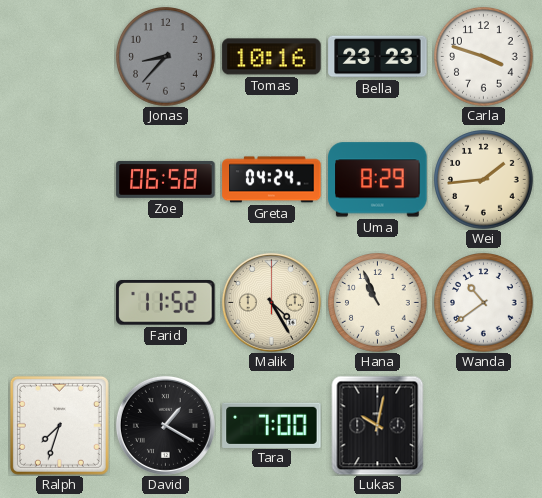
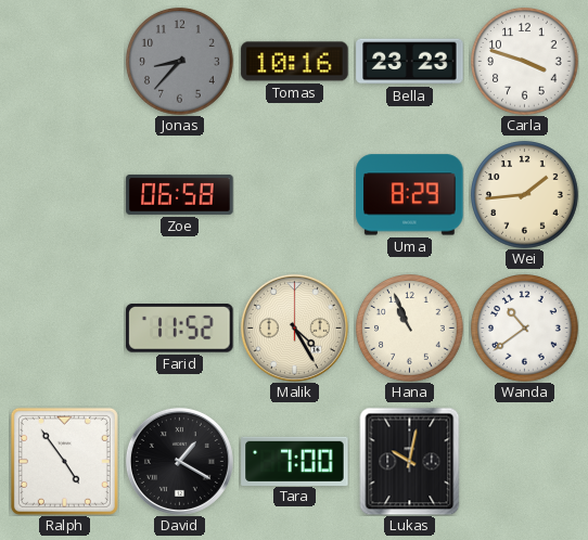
Greta: 04:24 -> none (272, 180)
Ralph: 7:33 -> 4:54 (64, 461)
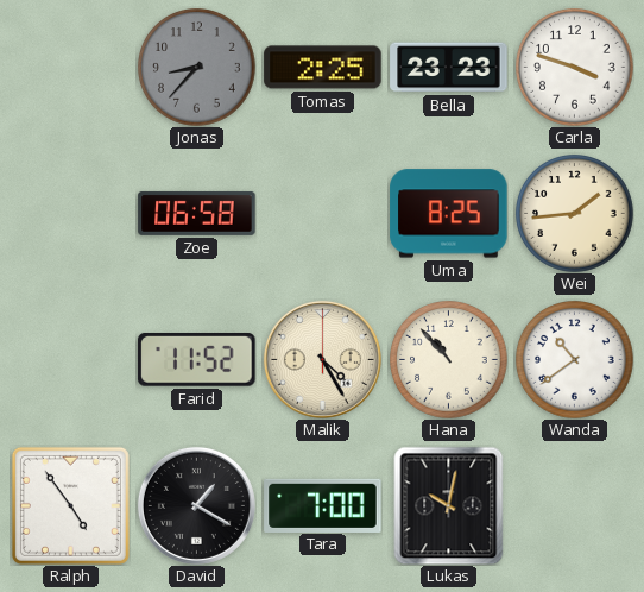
Tomas: 10:16 -> 2:25 (323, 68)
Uma: 8:29 -> 8:25 (449, 214)
Hana: 10:56 -> 10:53 (449, 360)
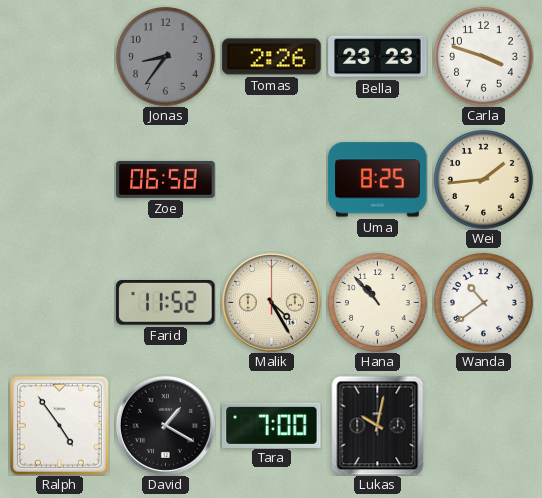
Jonas: 8:37 -> 8:36 (166, 57)
Tomas: 2:25 -> 2:26 (272, 57)
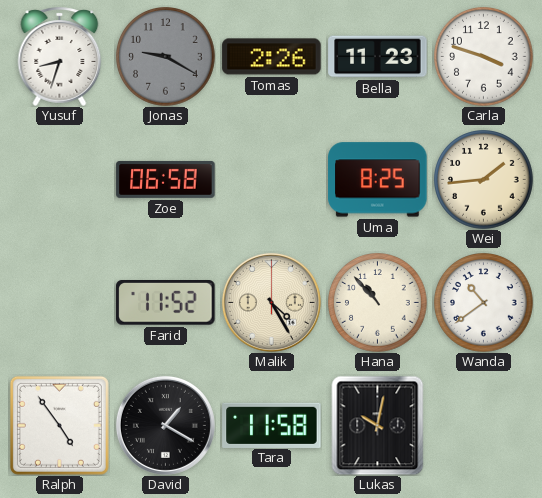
Yusuf: none -> 8:33 (60, 56)
Jonas: 8:36 -> 9:20 (166, 57)
Bella: 23:23 -> 11:23 (378, 57)
Tara: 7:00 -> 11:58 (272, 425)
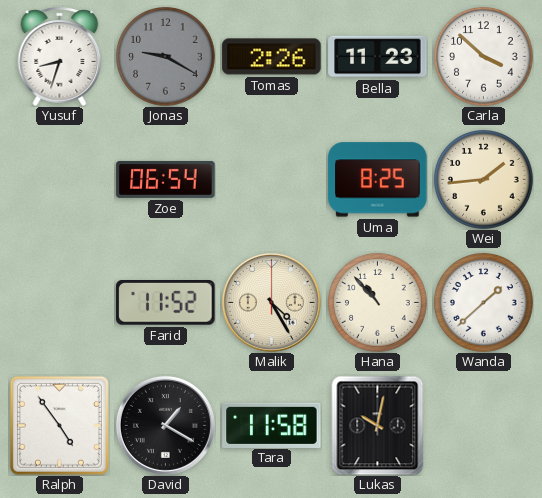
Carla: 3:48 -> 3:52 (484, 57)
Zoe: 06:58 -> 06:54 (166, 179)
Wanda: 10:39 -> 1:38 (484, 303)
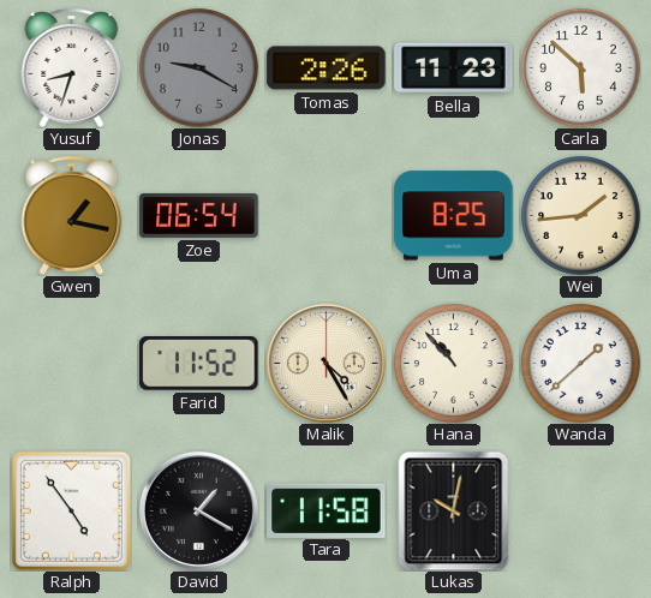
Carla: 3:52 -> 5:52 (581, 68)
Gwen: none -> 1:17 (72, 215)
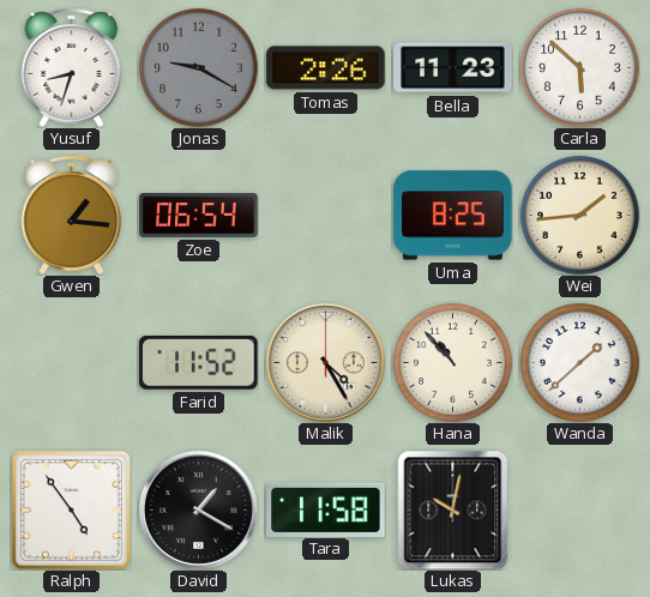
Gwen: 1:17 -> 1:16 (72, 215)
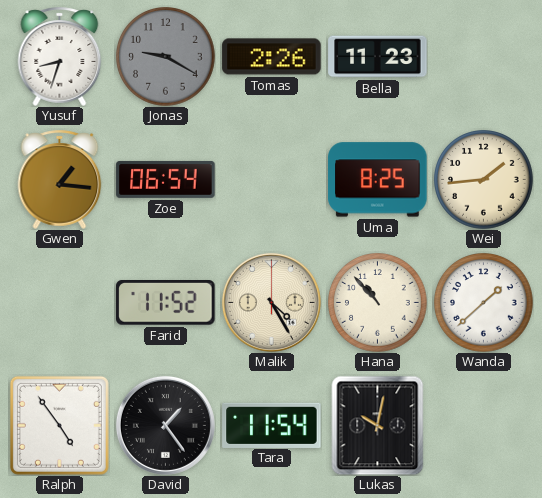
Carla: 5:52 -> none (580, 68)
David: 1:20 -> 1:24 (165, 425)
Tara: 11:58 -> 11:54 (272, 425)
